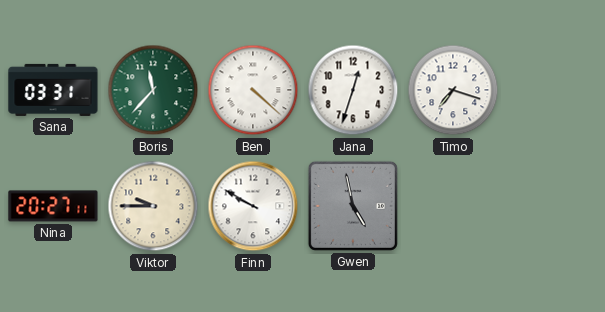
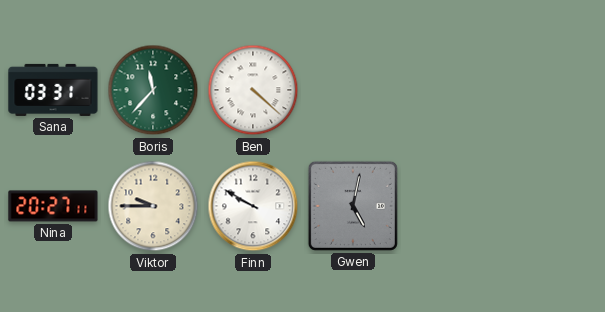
Jana: 12:33 -> none (353, 90)
Timo: 7:18 -> none (453, 90)
Gwen: 4:58 -> 5:02 (353, 206)
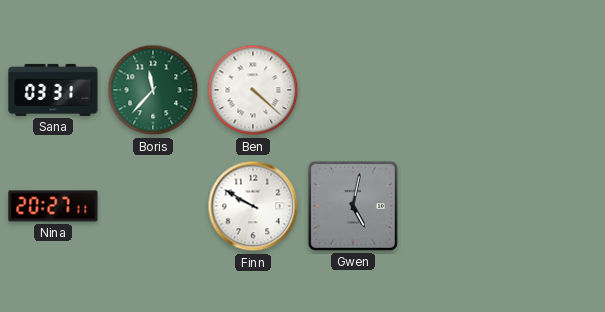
Viktor: 9:45 -> none (153, 206)
